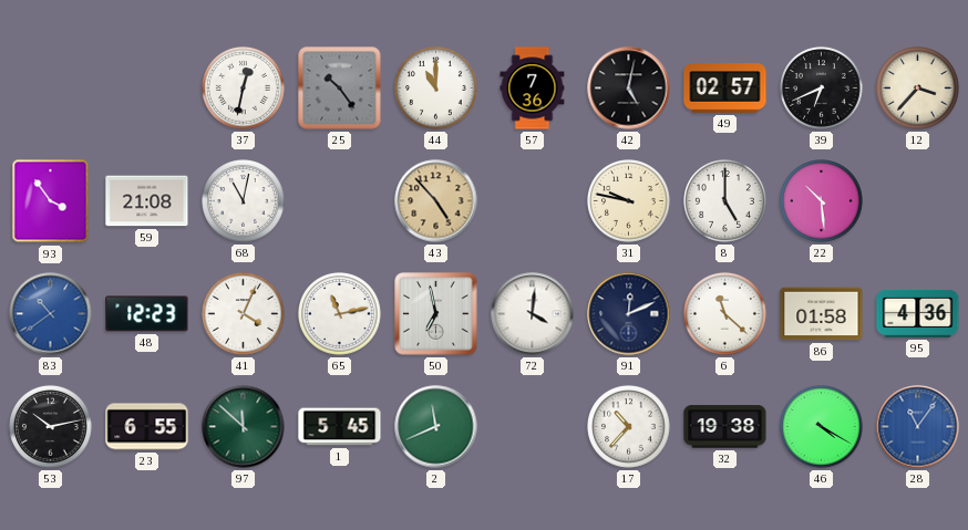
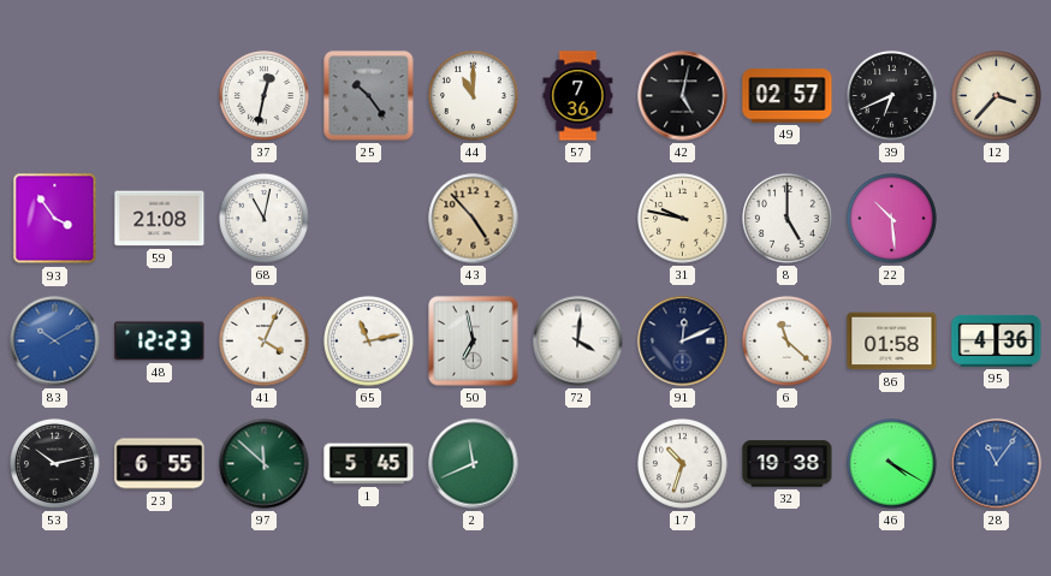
83: 10:39 -> 10:10 (55, 342)
17: 10:37 -> 10:33 (683, 464)
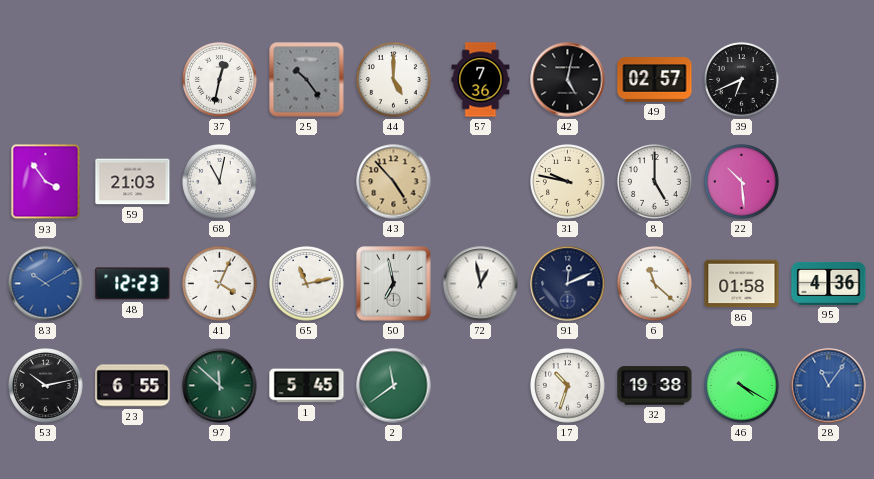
44: 11:00 -> 5:00 (394, 80)
12: 3:37 -> none (997, 96)
59: 21:08 -> 21:03 (133, 182)
72: 4:01 -> 12:58 (481, 284)
2: 11:41 -> 11:39 (394, 386)
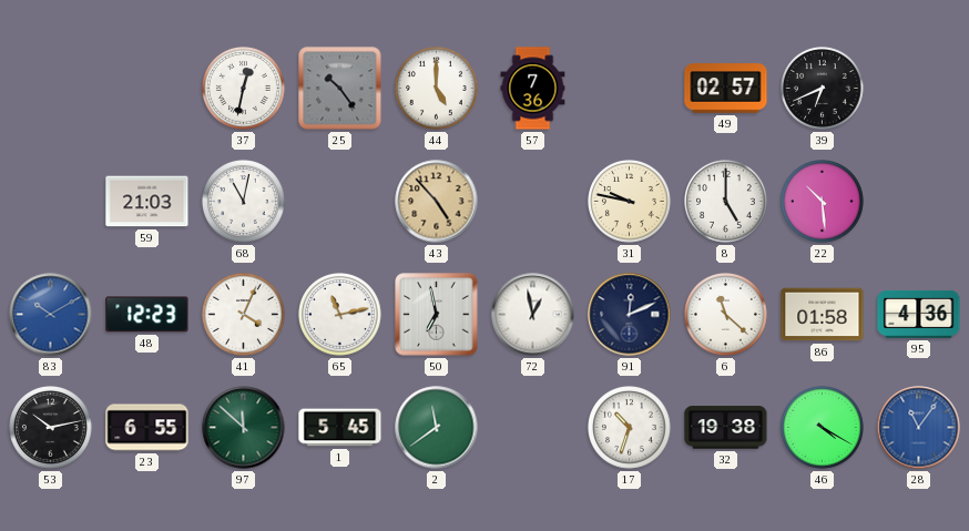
42: 5:02 -> none (568, 80)
93: 3:54 -> none (46, 182)
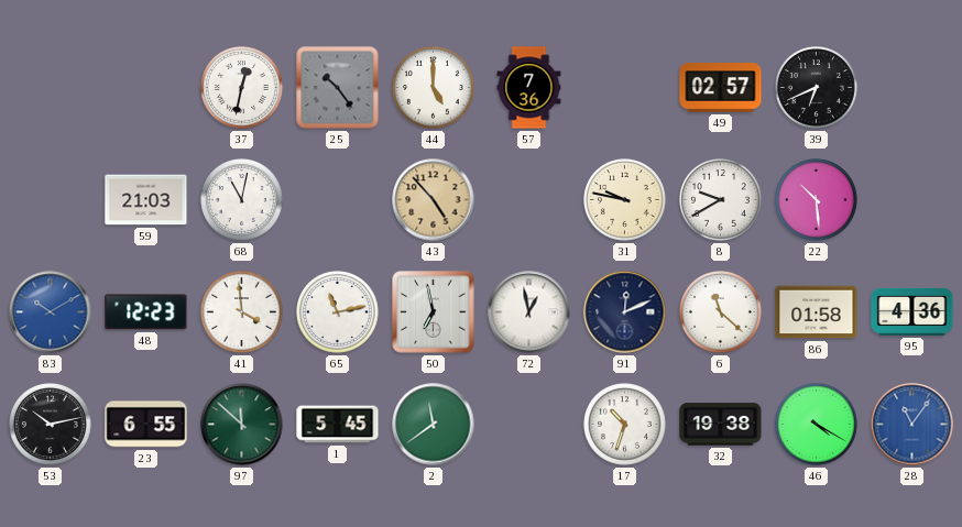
8: 5:00 -> 9:40 (721, 200)
41: 4:04 -> 3:59 (242, 312)
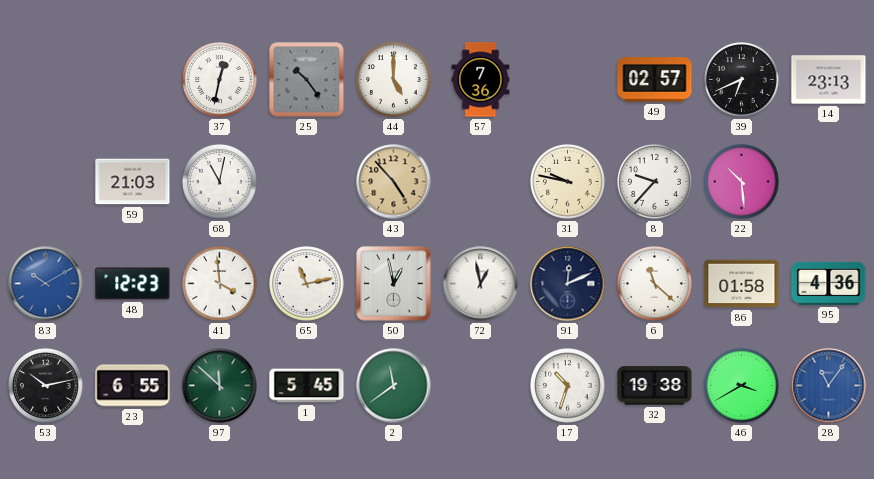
14: none -> 23:13 (829, 80)
8: 9:40 -> 9:37 (655, 182)
50: 6:58 -> 12:58 (394, 284)
46: 4:20 -> 3:40 (742, 386)
